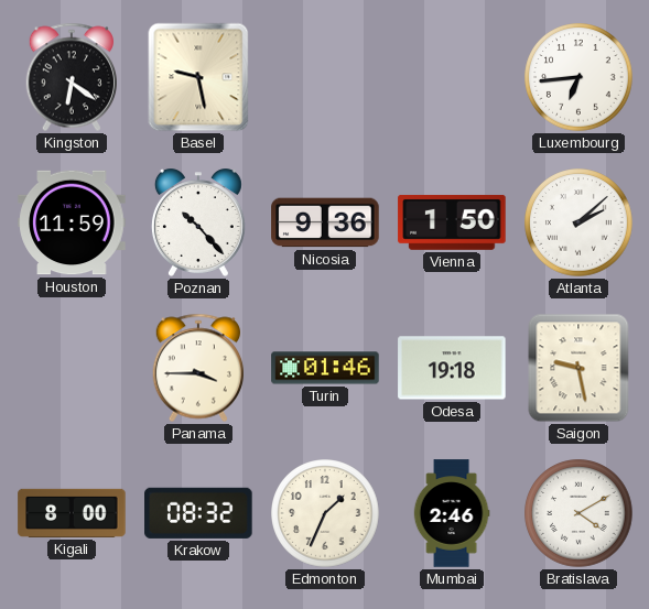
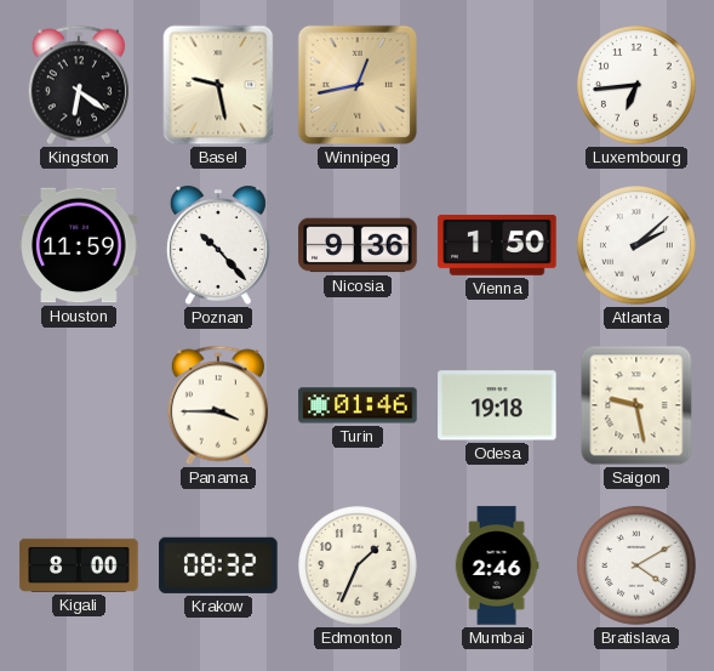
Winnipeg: none -> 12:43 (358, 85)
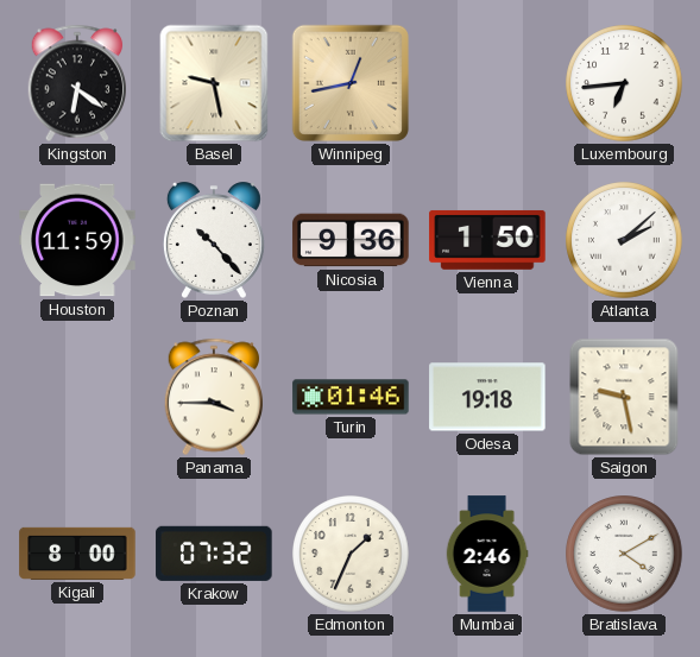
Krakow: 08:32 -> 07:32 (214, 554)
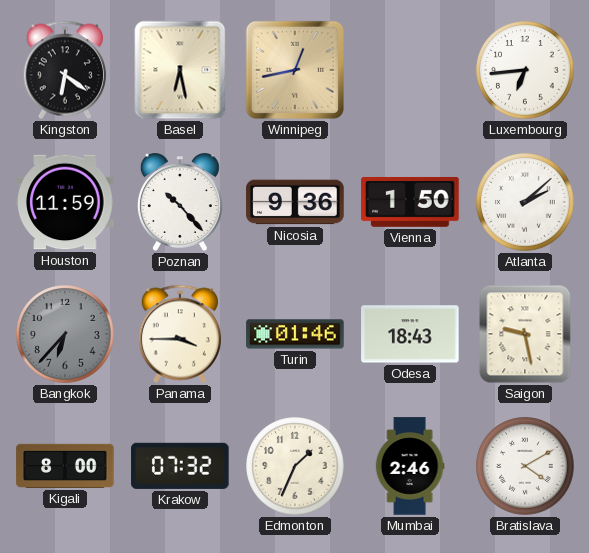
Basel: 9:28 -> 6:28 (180, 70)
Bangkok: none -> 6:37 (65, 334)
Odesa: 19:18 -> 18:43 (410, 334)
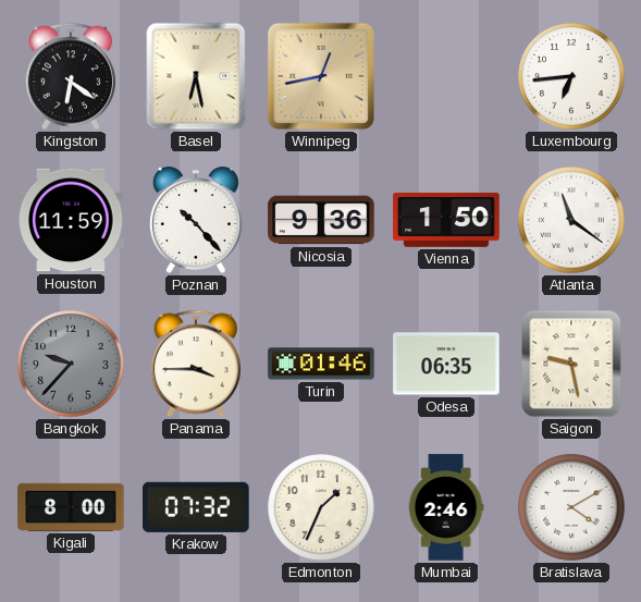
Atlanta: 2:08 -> 11:21 (571, 220)
Bangkok: 6:37 -> 9:37 (71, 364)
Odesa: 18:43 -> 06:35 (446, 364)
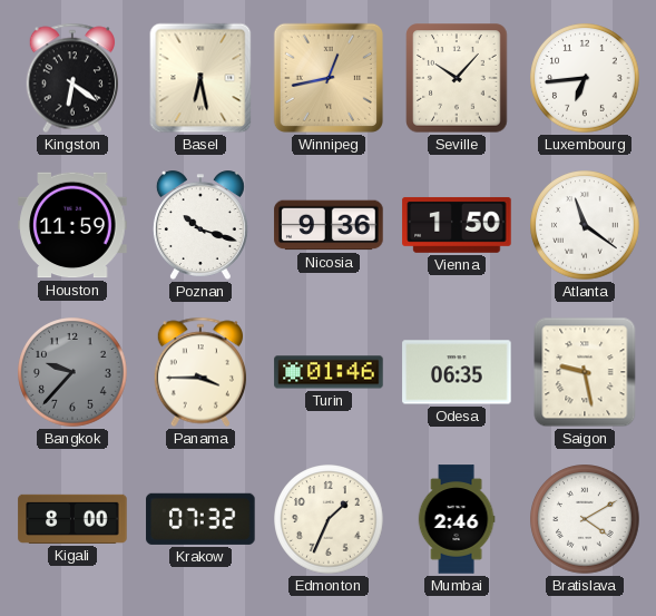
Seville: none -> 10:07 (457, 78)
Poznan: 10:23 -> 10:18 (200, 225)
